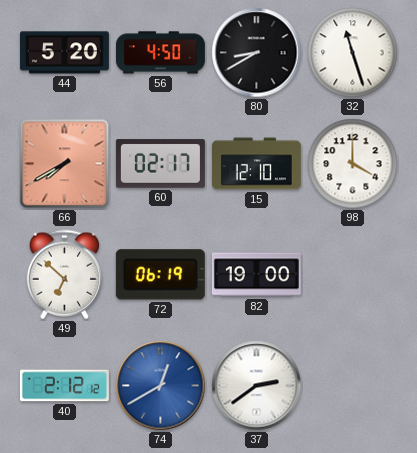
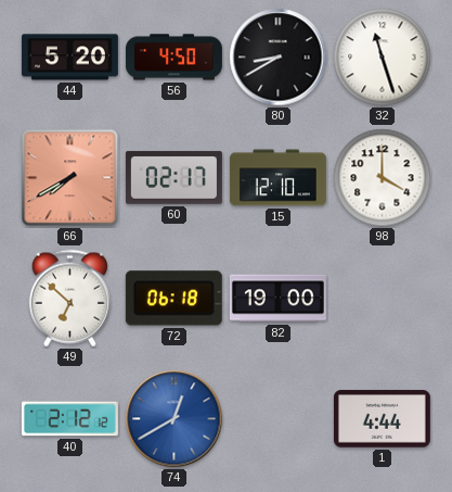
72: 06:19 -> 06:18 (173, 299)
37: 2:39 -> none (257, 386)
1: none -> 4:44 (382, 419)
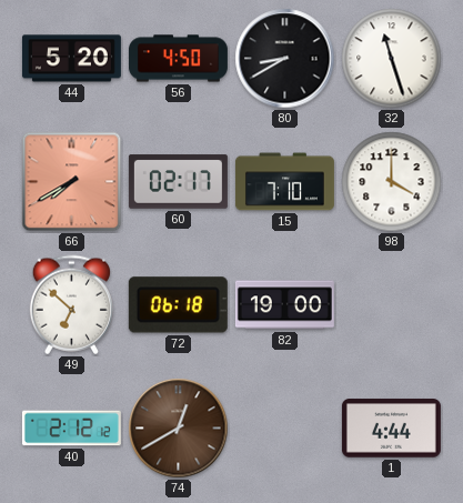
15: 12:10 -> 7:10 (284, 182)
74 dial: blue -> brown (179, 429)
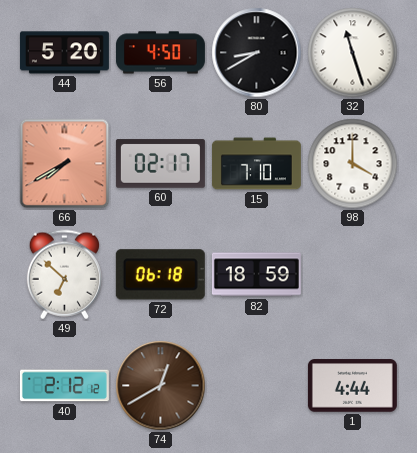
82: 19:00 -> 18:59 (256, 275)
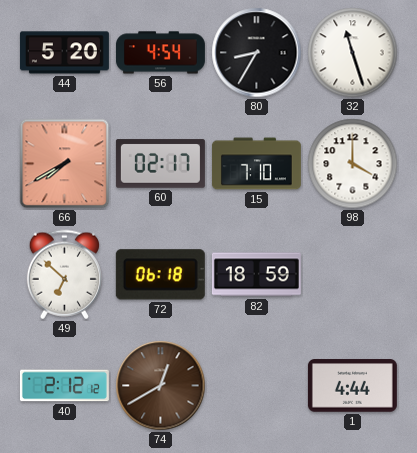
56: 4:50 -> 4:54 (160, 53)
80: 8:40 -> 8:35 (257, 53)
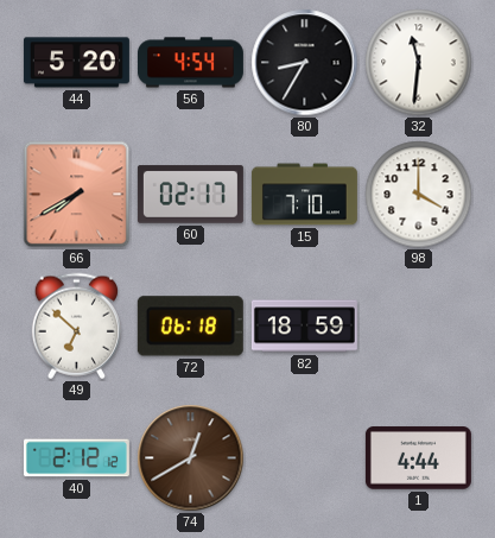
32: 11:27 -> 11:31 (419, 63)
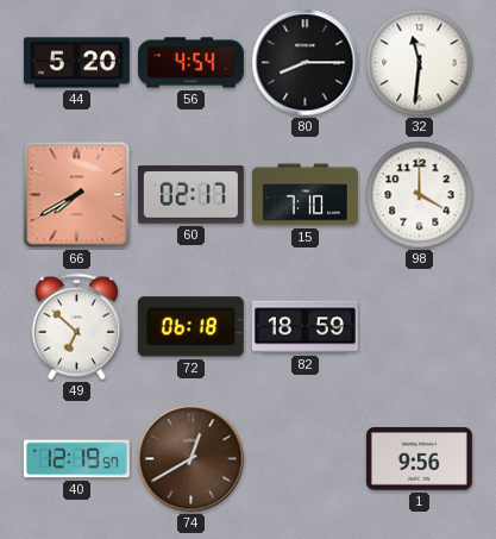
80: 8:35 -> 8:15 (306, 63)
40: 2:12 -> 12:19 (76, 459)
1: 4:44 -> 9:56 (419, 459)
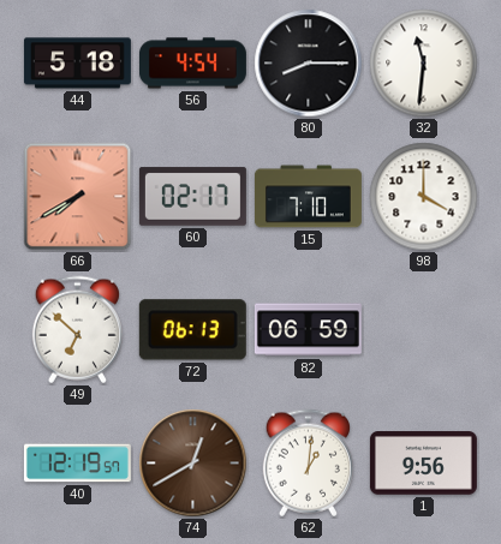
44: 5:20 -> 5:18 (77, 64)
72: 06:18 -> 06:13 (192, 330)
82: 18:59 -> 06:59 (308, 330)
62: none -> 1:01 (308, 464)
